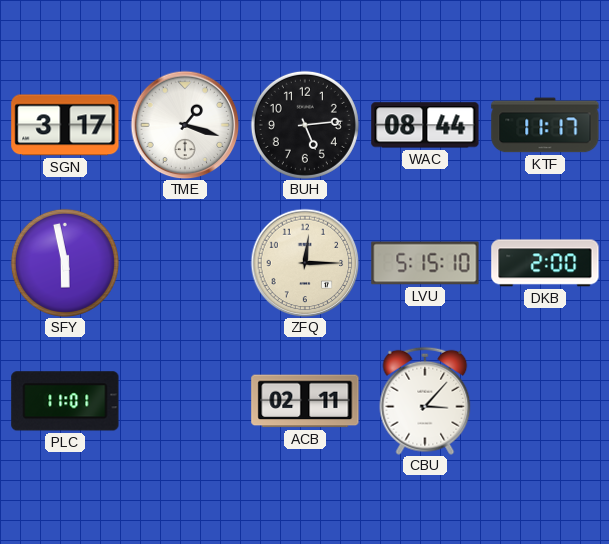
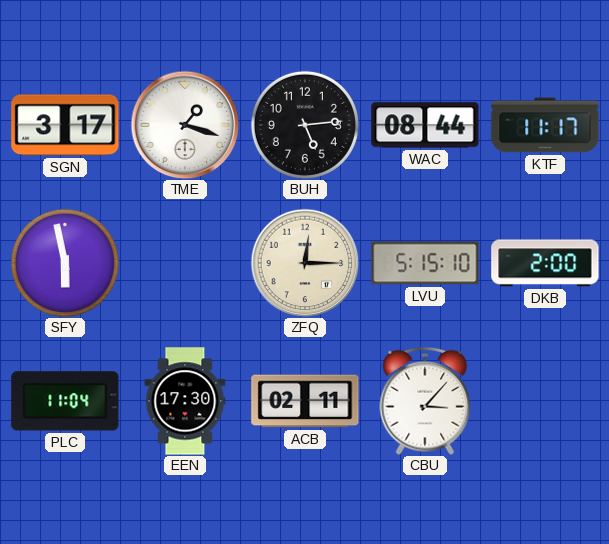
PLC: 11:01 -> 11:04 (65, 401)
EEN: none -> 17:30 (185, 401)
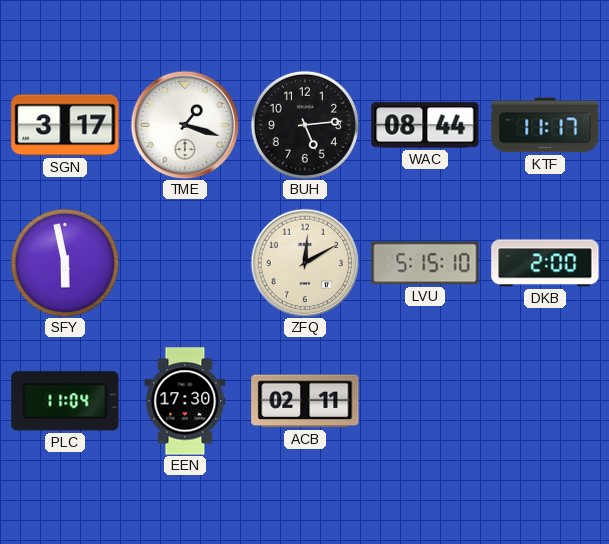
ZFQ: 12:15 -> 12:10 (305, 263)
CBU: 3:07 -> none (425, 401)
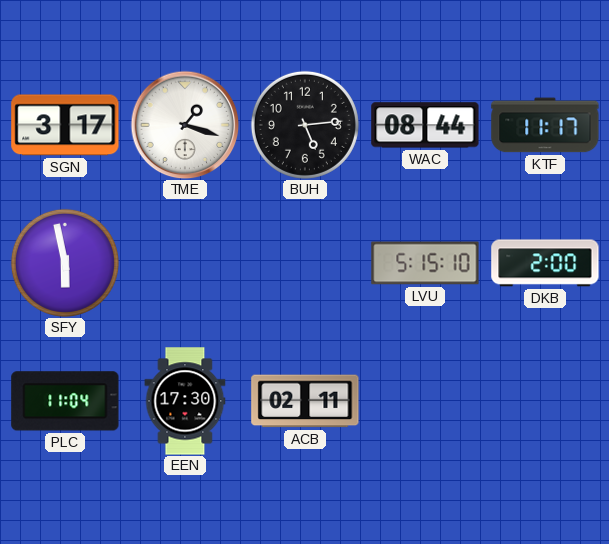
ZFQ: 12:10 -> none (305, 263)
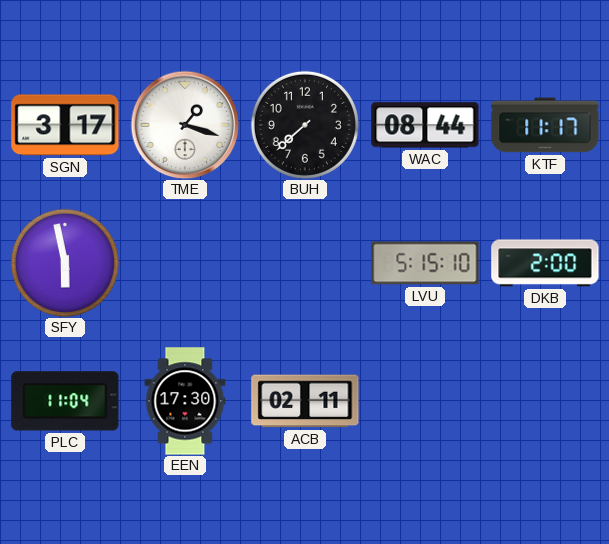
BUH: 5:14 -> 7:38 (305, 125)
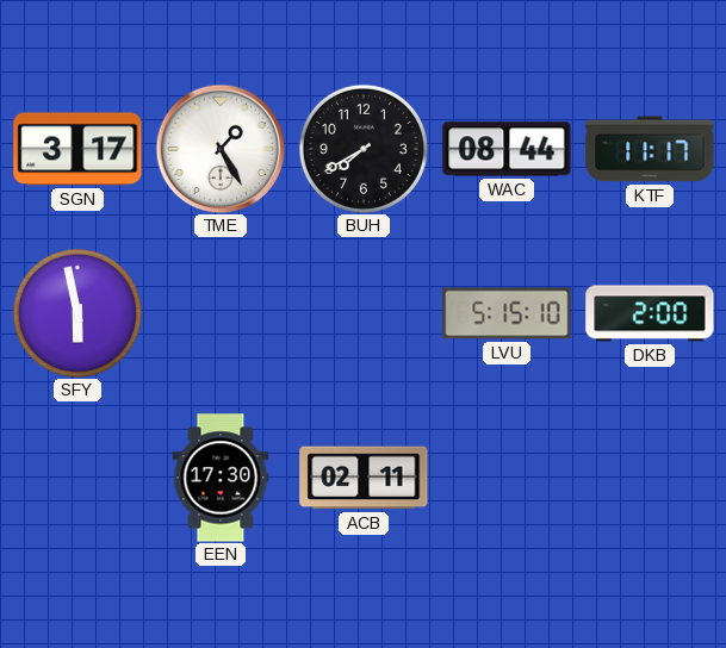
TME: 1:18 -> 1:25 (221, 149)
BUH: 7:38 -> 7:40 (364, 149)
PLC: 11:04 -> none (65, 401)
